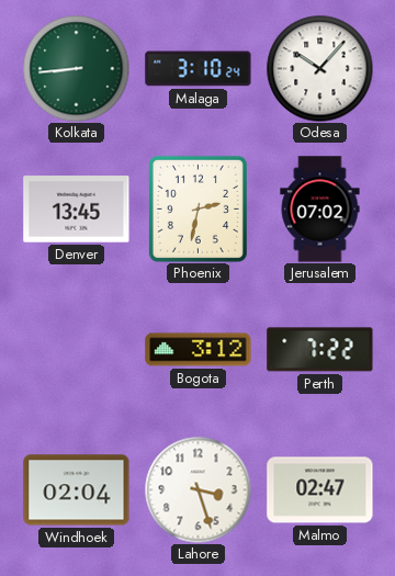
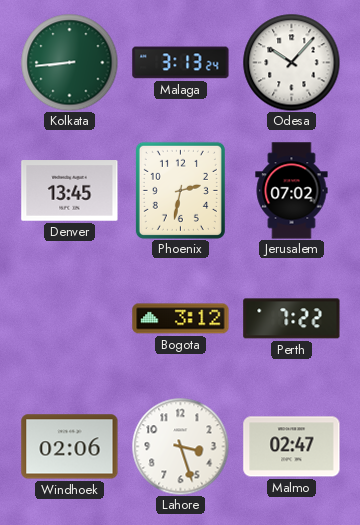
Malaga: 3:10 -> 3:13 (181, 63)
Windhoek: 02:04 -> 02:06 (70, 447)
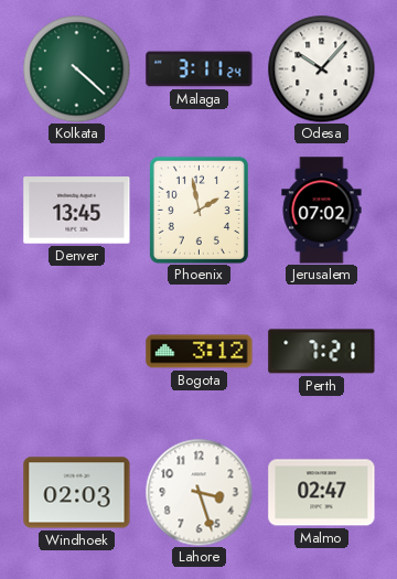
Kolkata: 8:44 -> 4:22 (76, 68)
Malaga: 3:13 -> 3:11 (200, 69)
Phoenix: 2:32 -> 1:58 (198, 210)
Perth: 7:22 -> 7:21 (322, 352)
Windhoek: 02:06 -> 02:03 (77, 493)
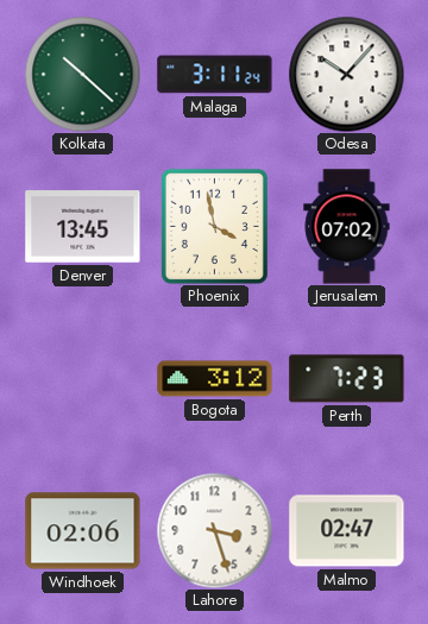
Kolkata: 4:22 -> 10:22 (82, 74)
Phoenix: 1:58 -> 3:58 (214, 226)
Perth: 7:21 -> 7:23 (347, 379)
Windhoek: 02:03 -> 02:06 (83, 531)
